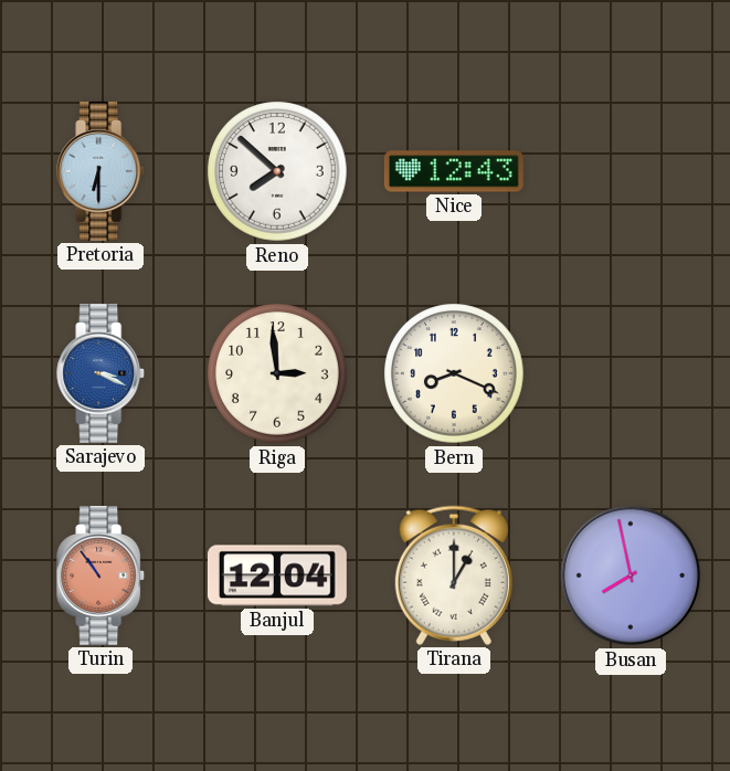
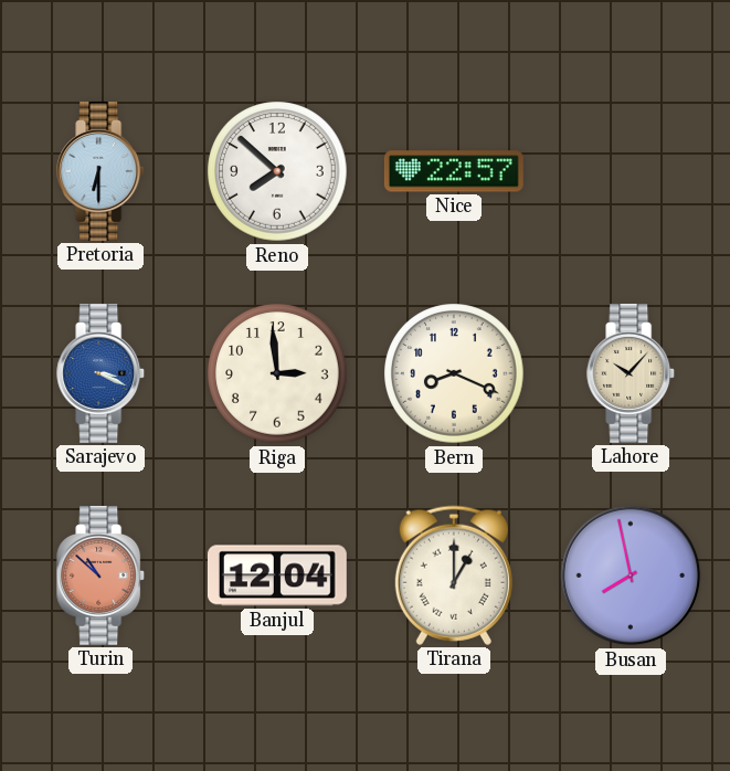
Nice: 12:43 -> 22:57 (454, 171)
Lahore: none -> 10:07 (632, 373)
Turin: 10:54 -> 10:52 (102, 575)
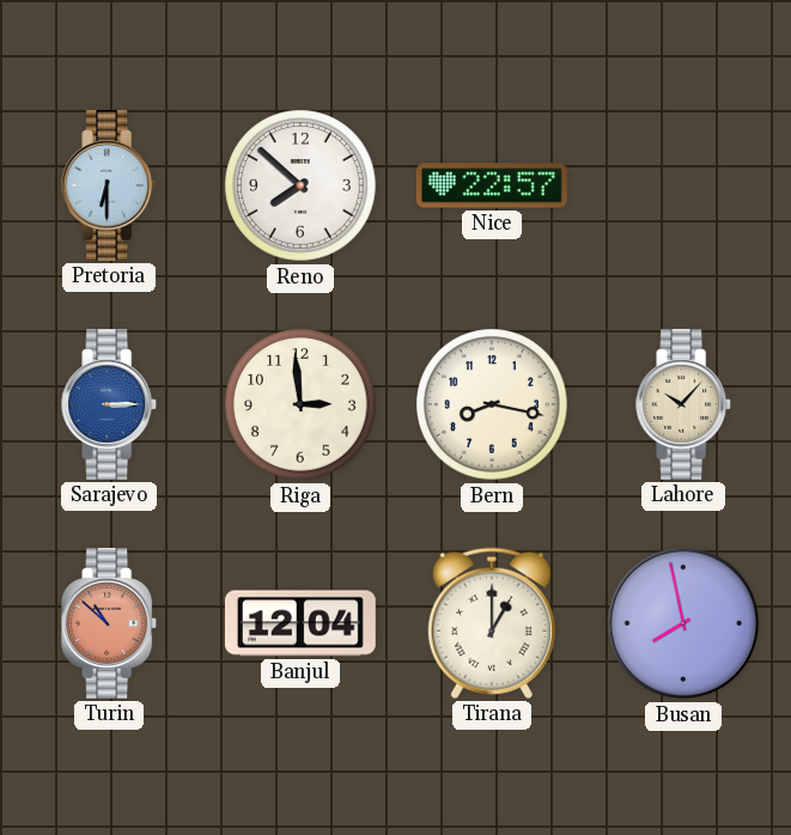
Sarajevo: 3:19 -> 3:15 (110, 404)
Bern: 8:19 -> 8:17 (492, 404)
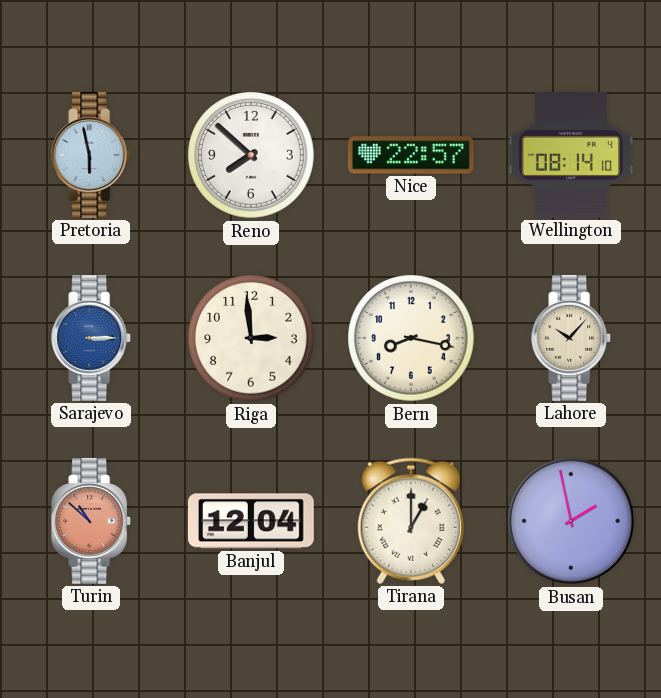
Pretoria: 6:30 -> 5:58 (92, 155)
Wellington: none -> 08:14 (571, 155)
Busan: 7:58 -> 1:58 (571, 521)
